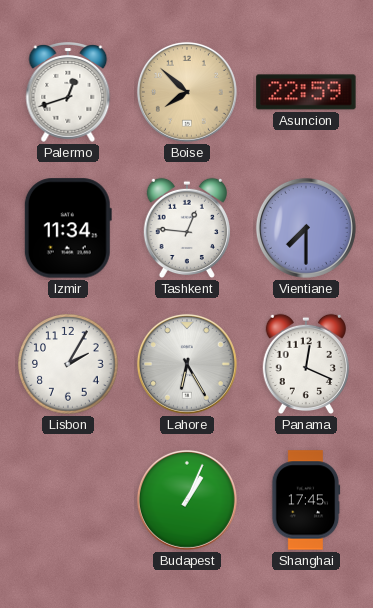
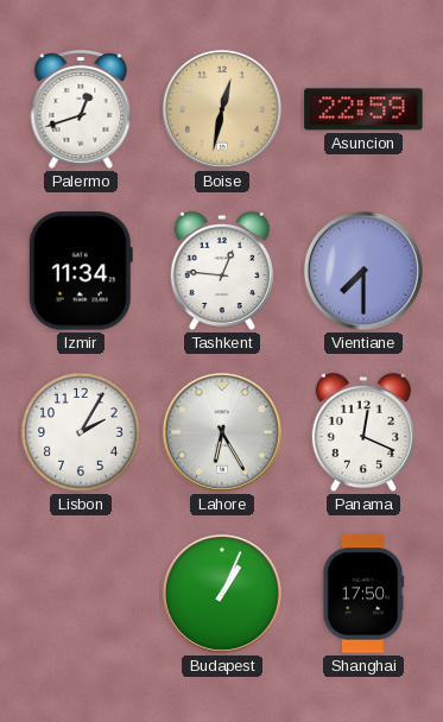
Boise: 7:52 -> 12:32 (222, 109)
Shanghai: 17:45 -> 17:50 (363, 594)
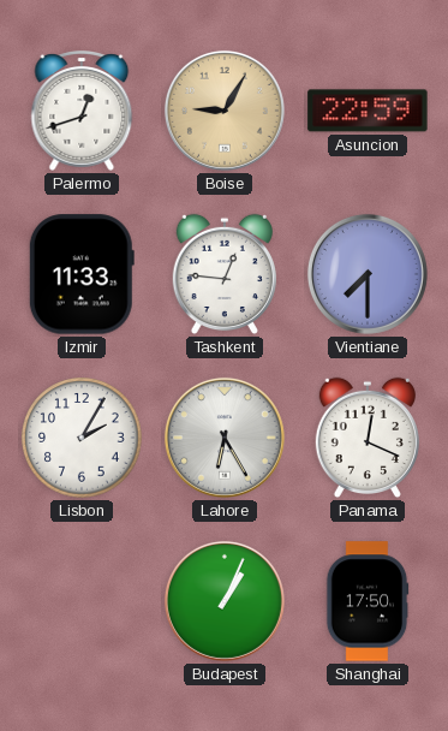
Boise: 12:32 -> 9:05 (225, 111)
Izmir: 11:34 -> 11:33 (82, 274)
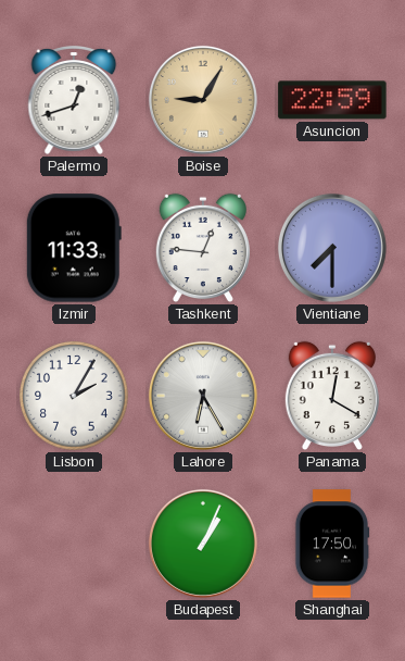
Panama: 12:19 -> 12:20 (332, 396)
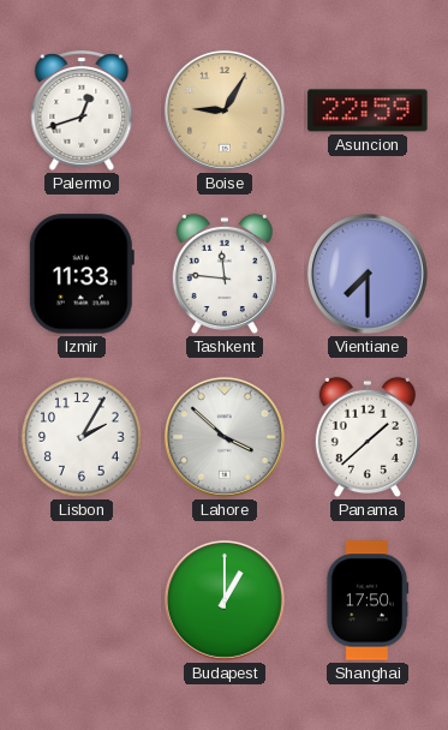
Tashkent: 12:46 -> 11:46 (225, 274)
Lahore: 6:25 -> 3:52 (225, 437)
Panama: 12:20 -> 1:38 (368, 437)
Budapest: 1:04 -> 1:00 (225, 600)
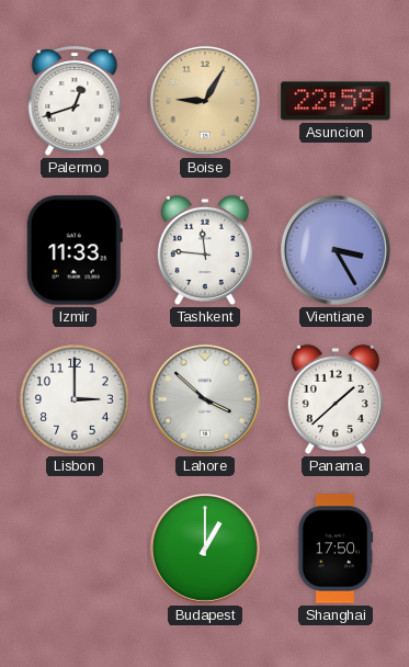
Vientiane: 7:30 -> 3:25 (336, 250)
Lisbon: 2:05 -> 3:00 (75, 399)
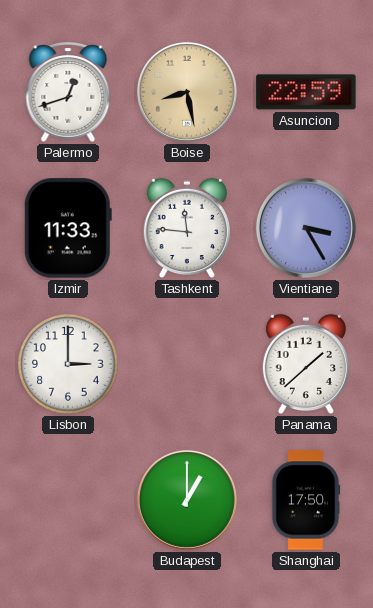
Boise: 9:05 -> 8:28 (187, 92)
Lahore: 3:52 -> none (205, 399)
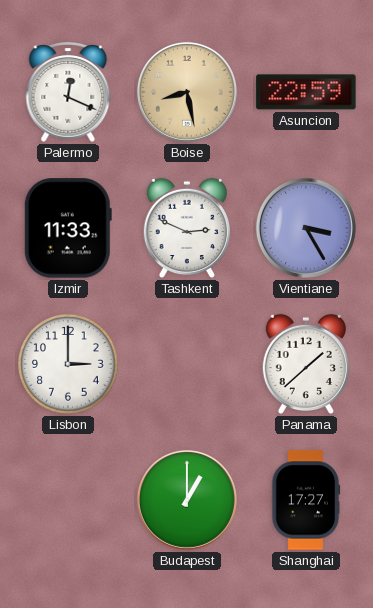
Palermo: 12:42 -> 12:19 (68, 93)
Tashkent: 11:46 -> 2:49 (187, 228)
Shanghai: 17:50 -> 17:27 (306, 500)
